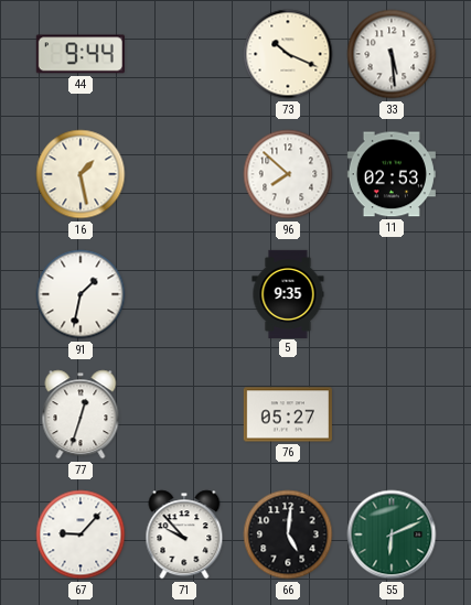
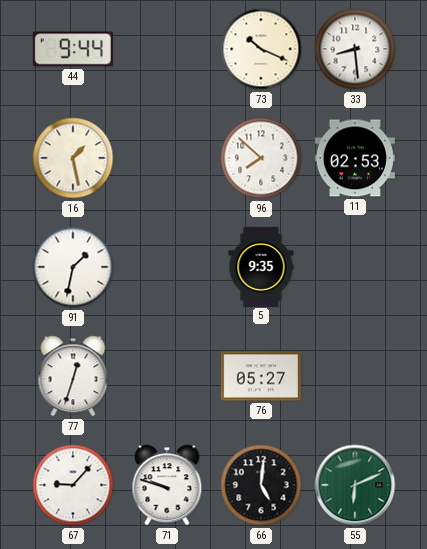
33: 5:29 -> 8:29 (355, 49)
71: 9:53 -> 9:48 (167, 485)
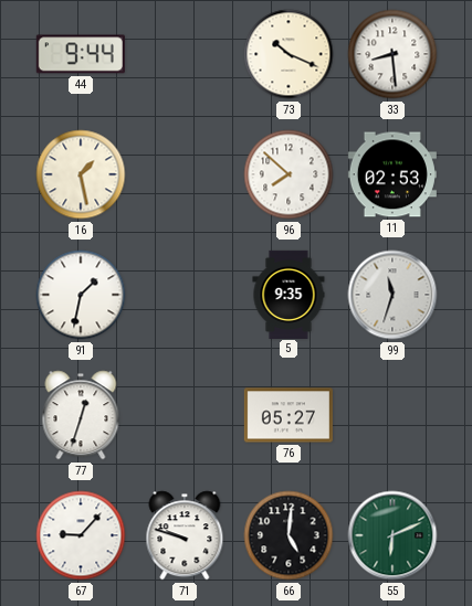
99: none -> 11:33 (392, 295)
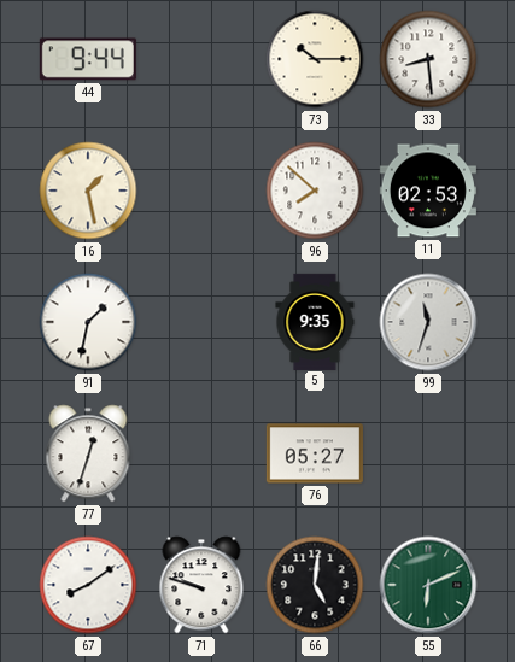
73: 10:19 -> 10:15 (315, 59)
67: 9:07 -> 8:09 (88, 585)
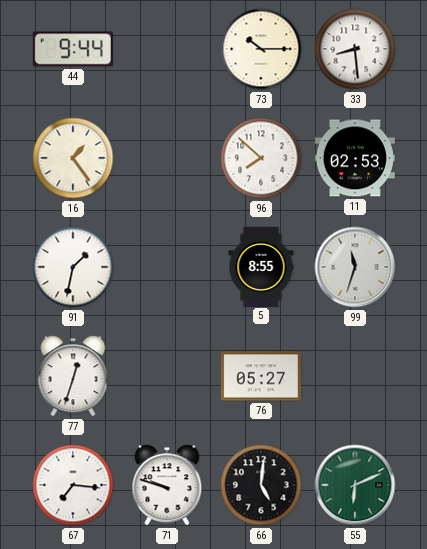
16: 1:28 -> 1:24 (73, 158)
5: 9:35 -> 8:55 (261, 266)
67: 8:09 -> 7:16 (73, 485)
